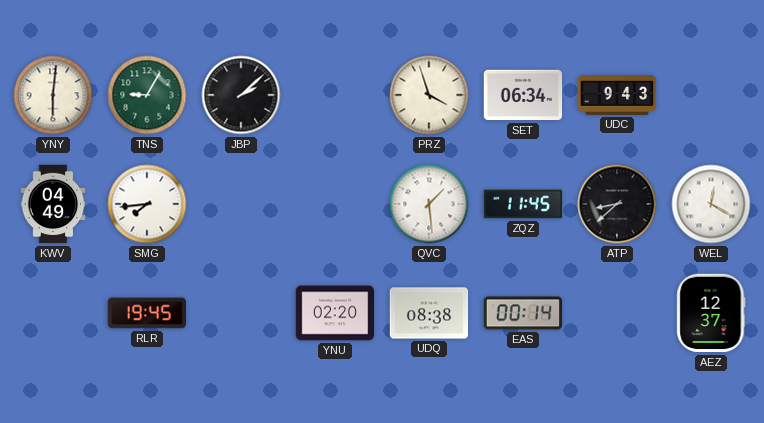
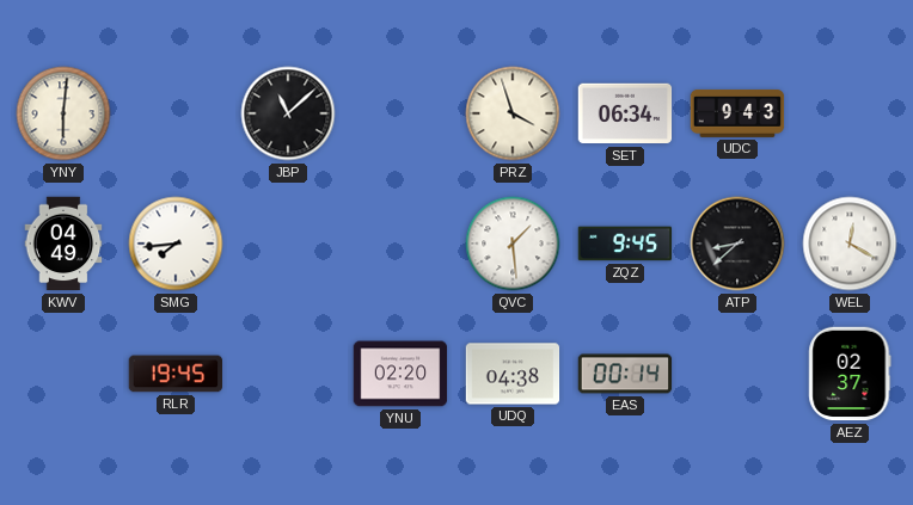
TNS: 9:05 -> none (147, 95)
JBP: 2:08 -> 11:08 (288, 113)
ZQZ: 11:45 -> 9:45 (625, 244)
UDQ: 08:38 -> 04:38 (513, 374)
AEZ: 12:37 -> 02:37 (850, 374)
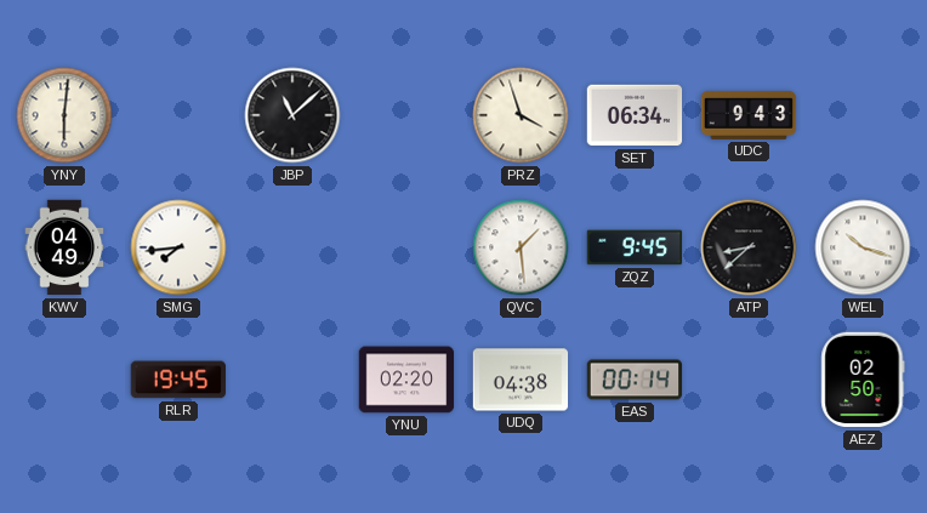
WEL: 12:20 -> 10:18 (863, 247)
AEZ: 02:37 -> 02:50 (863, 380)
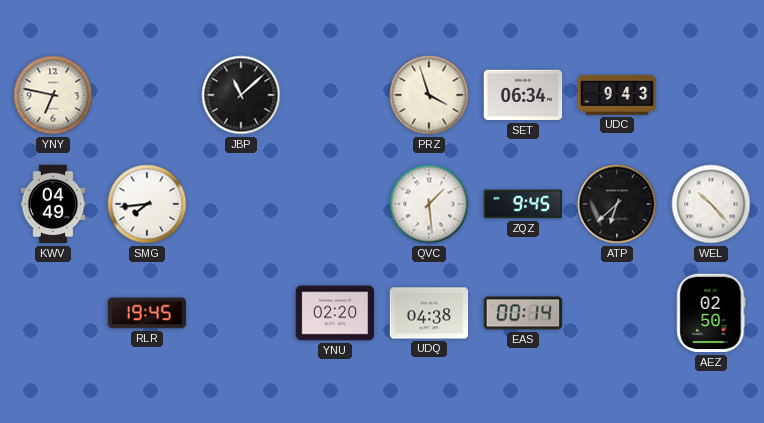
YNY: 6:01 -> 6:47 (53, 95)
ATP: 8:38 -> 6:38 (617, 204)
WEL: 10:18 -> 10:23 (711, 204)
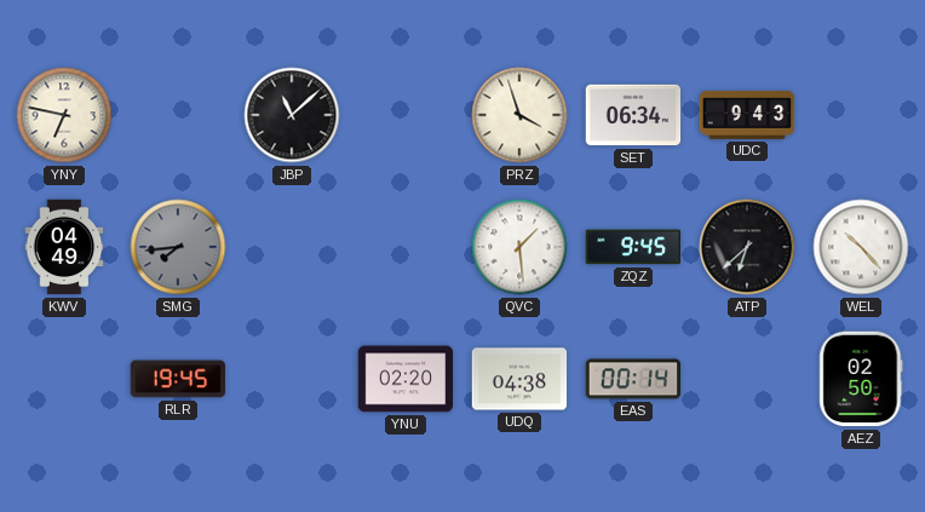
SMG dial: white -> grey (178, 247)
